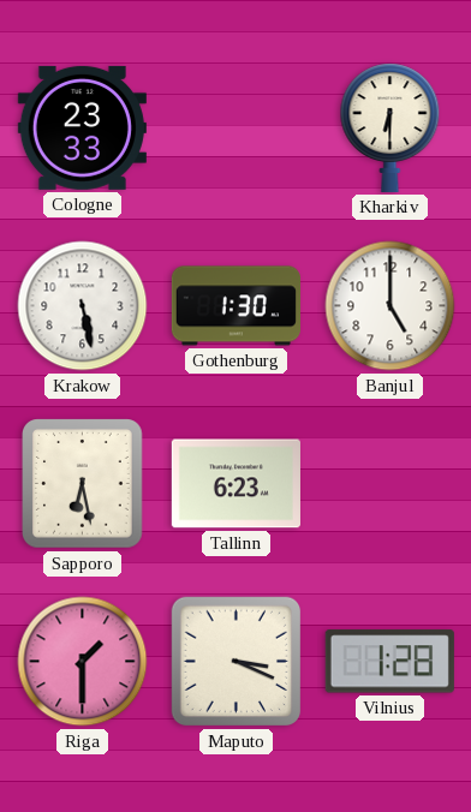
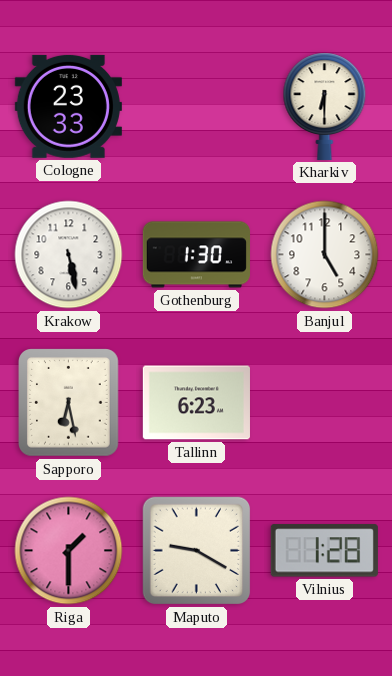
Maputo: 3:19 -> 9:20 (197, 551)
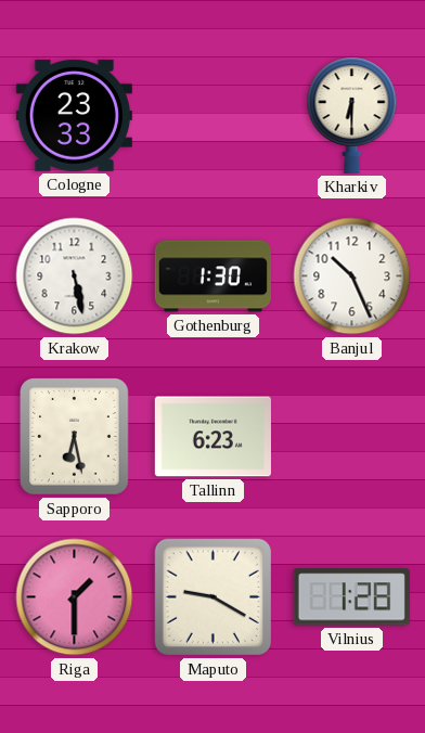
Banjul: 5:00 -> 10:26 (352, 277)
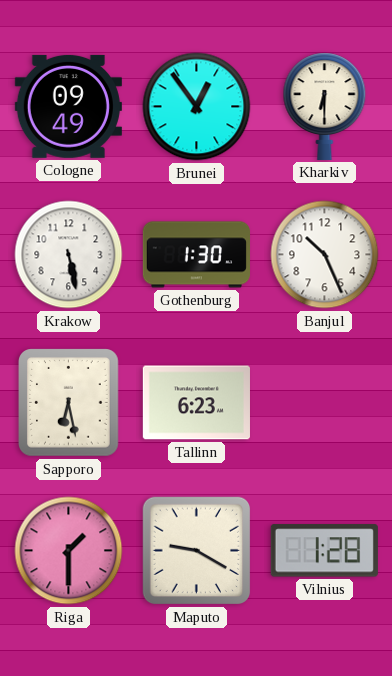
Cologne: 23:33 -> 09:49 (68, 106)
Brunei: none -> 12:54 (197, 107)
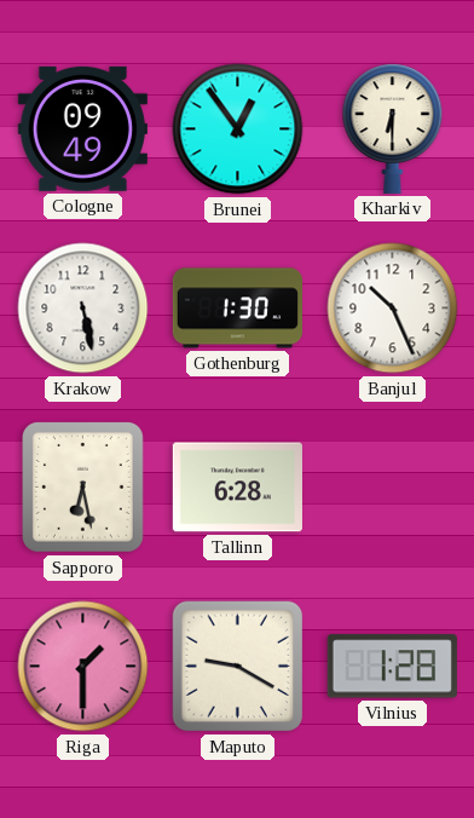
Tallinn: 6:23 -> 6:28 (237, 488)
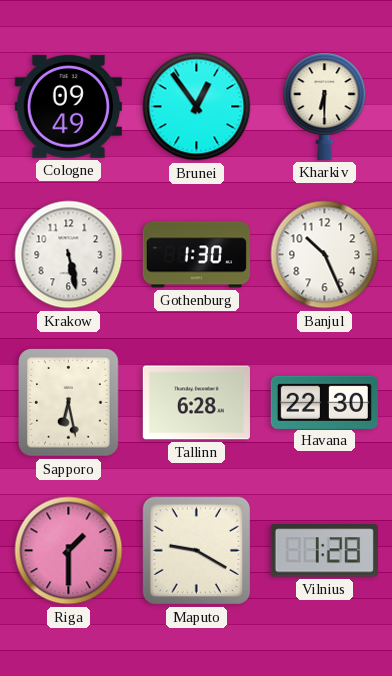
Havana: none -> 22:30 (324, 402)
